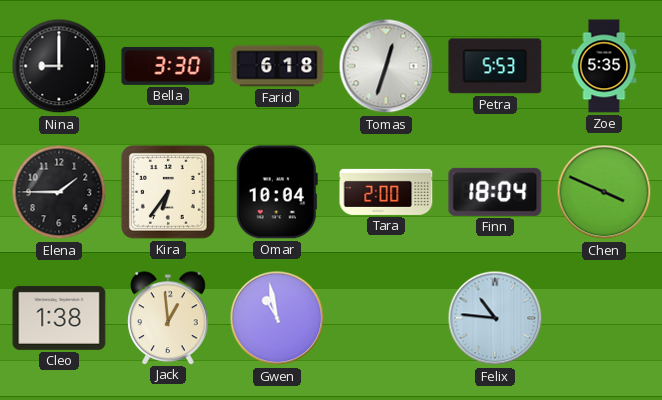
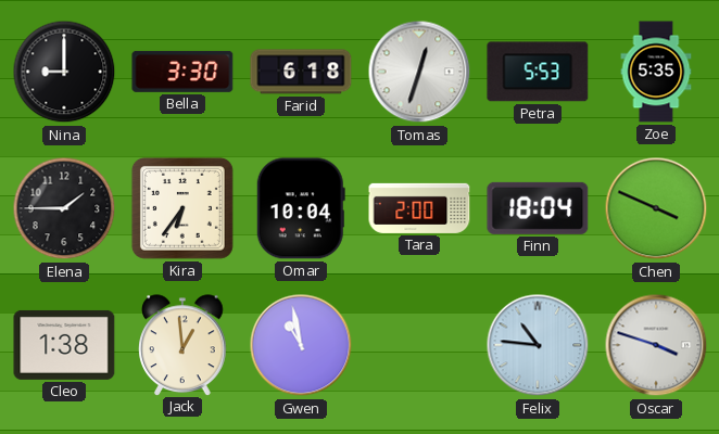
Oscar: none -> 3:48 (656, 345)
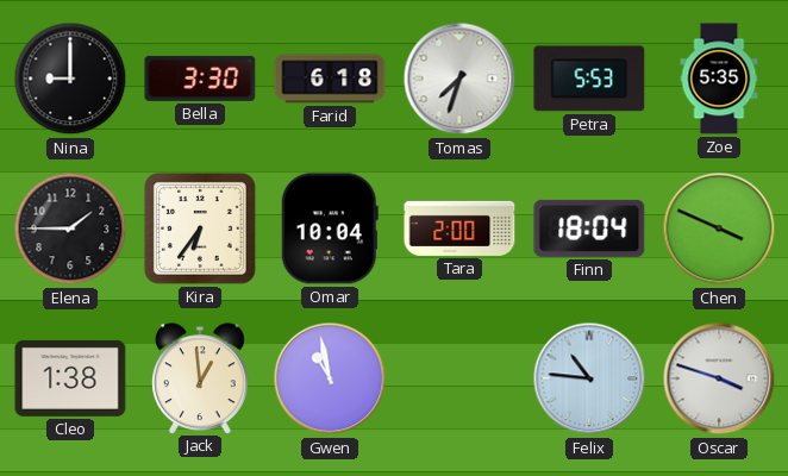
Tomas: 12:33 -> 7:33 (459, 79)
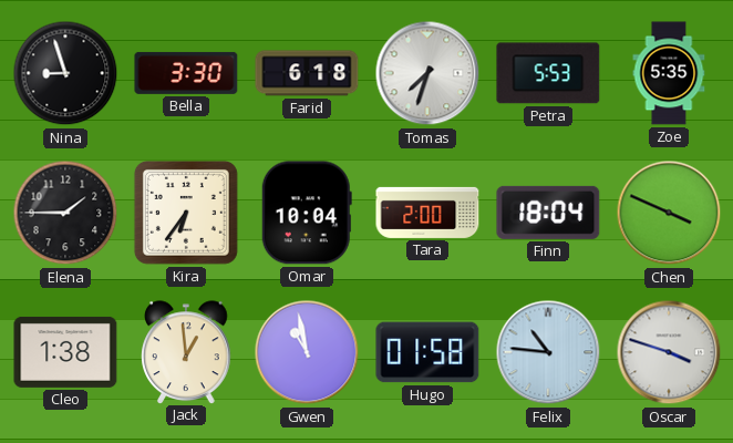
Nina: 9:00 -> 8:57 (65, 73)
Hugo: none -> 01:58 (427, 352)
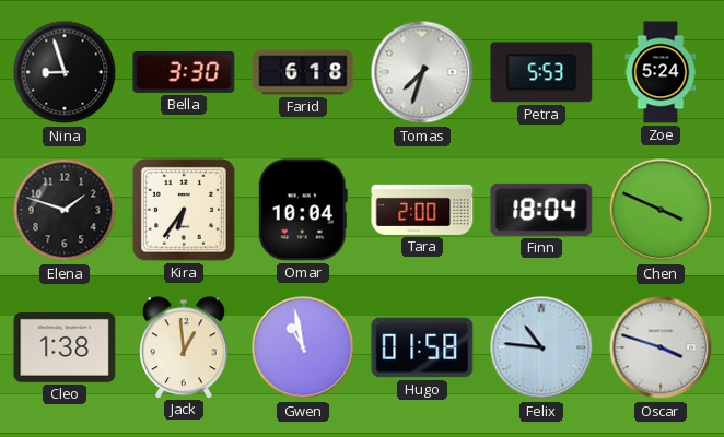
Zoe: 5:35 -> 5:24 (661, 72)
Elena: 1:45 -> 1:48 (65, 210)
